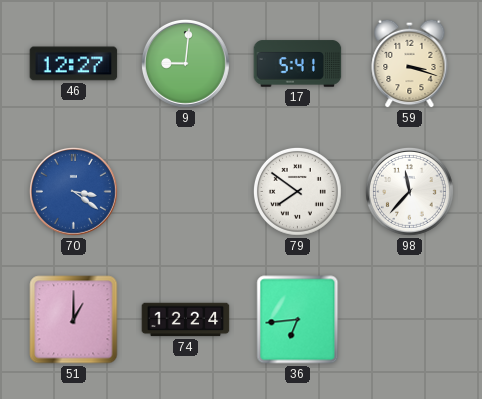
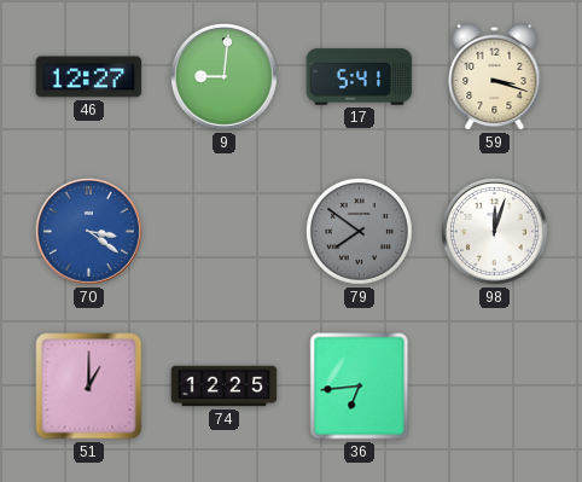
79 dial: white -> grey (359, 231)
98: 11:37 -> 12:03 (495, 232)
74: 12:24 -> 12:25 (225, 387)
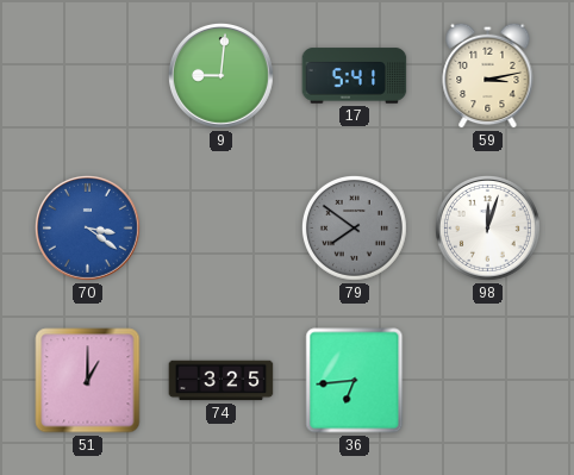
46: 12:27 -> none (89, 77)
59: 3:18 -> 3:13 (488, 75)
74: 12:25 -> 3:25 (222, 381)
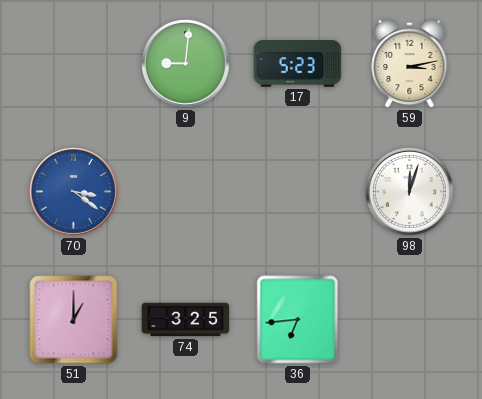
17: 5:41 -> 5:23 (298, 64)
79: 7:51 -> none (354, 227)
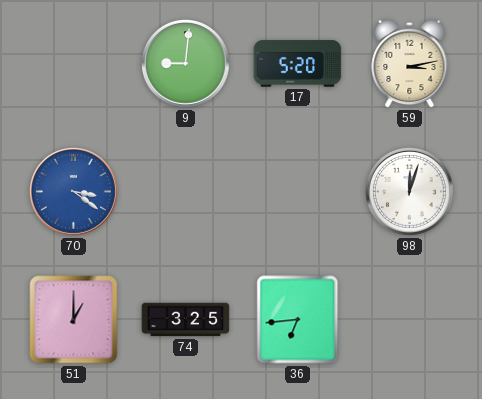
17: 5:23 -> 5:20 (298, 64)
